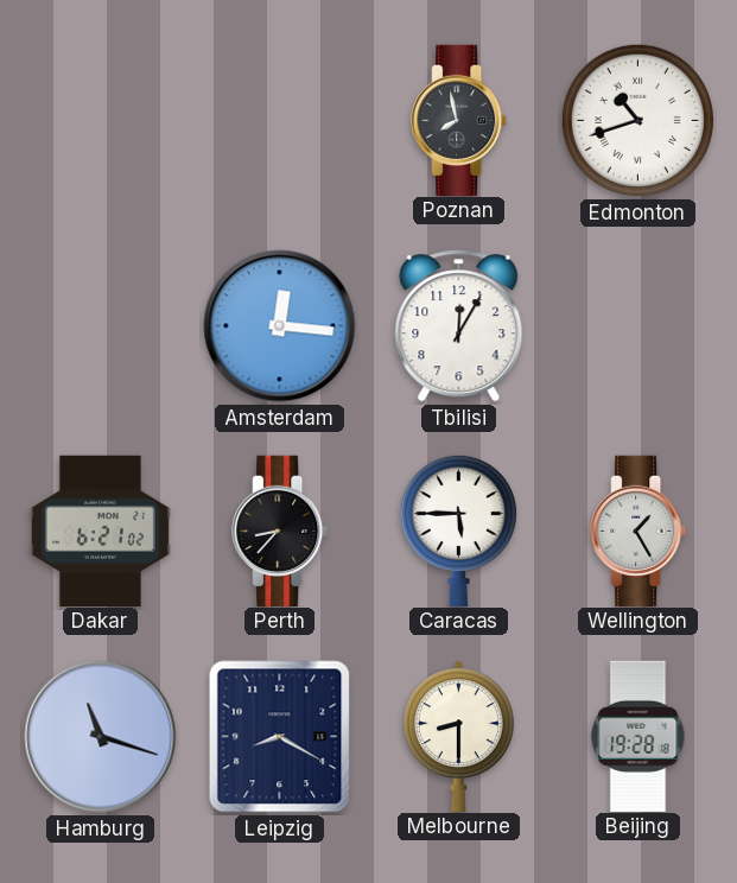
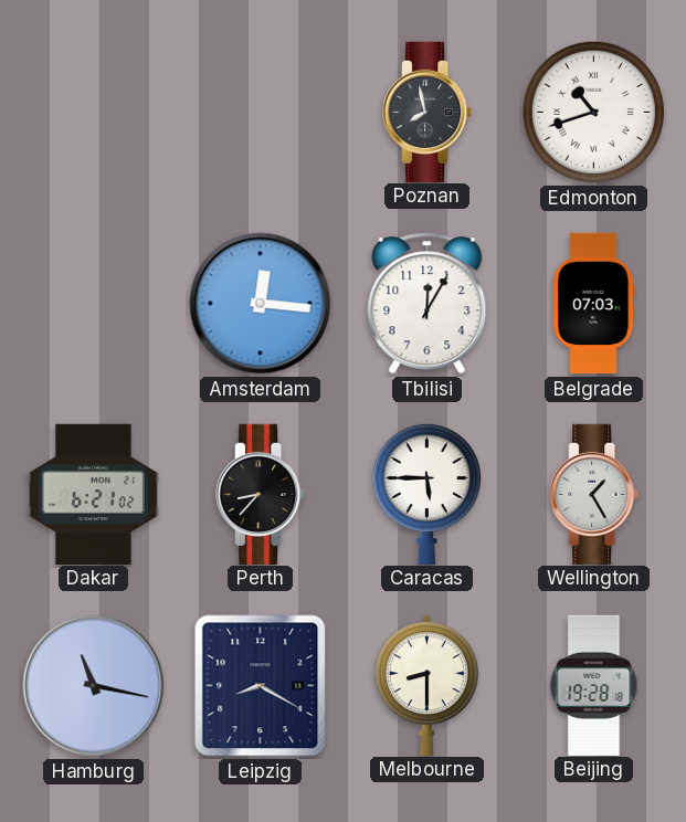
Belgrade: none -> 07:03 (594, 304)
Hamburg: 11:18 -> 11:17 (94, 686)
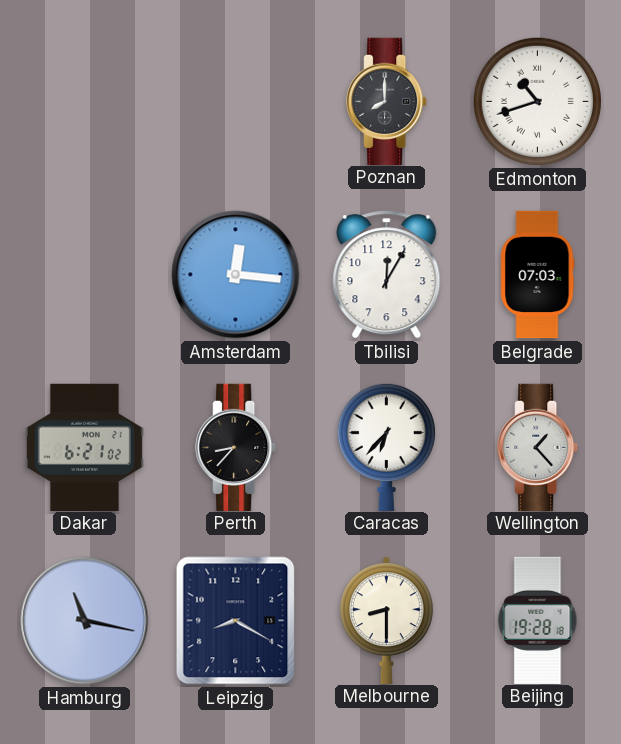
Poznan: 7:58 -> 8:00 (387, 101)
Caracas: 5:45 -> 6:37 (386, 446)
Wellington: 1:25 -> 1:23 (538, 447)
